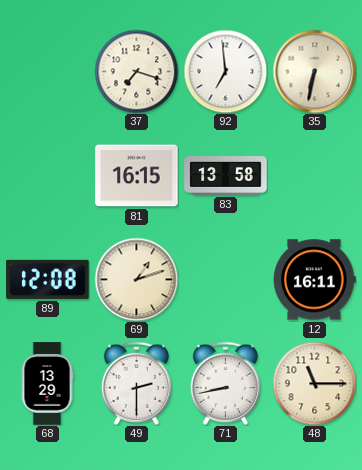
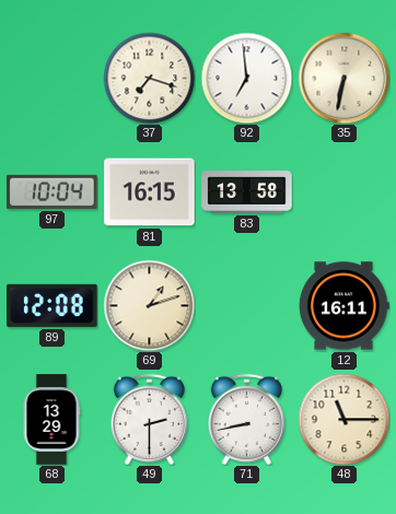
97: none -> 10:04 (53, 191)
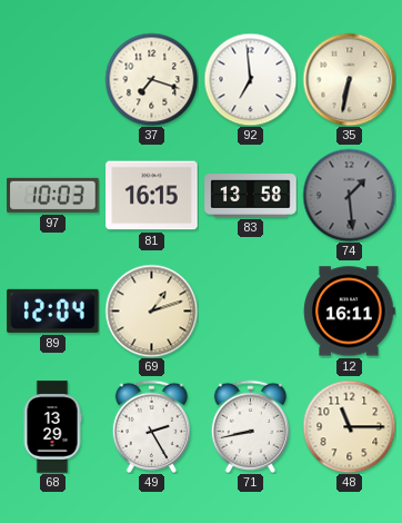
97: 10:04 -> 10:03 (53, 195)
74: none -> 1:29 (349, 195)
89: 12:08 -> 12:04 (53, 310)
49: 2:30 -> 2:25 (151, 426)
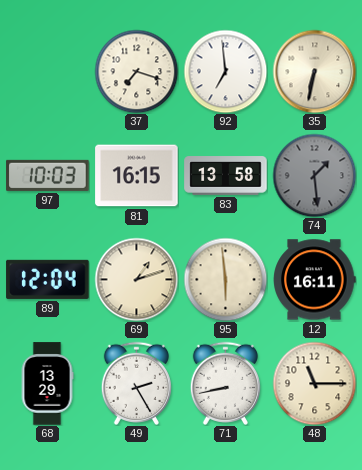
95: none -> 5:59 (225, 279)
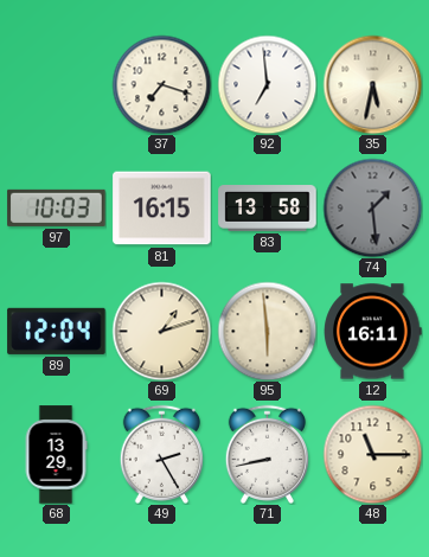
35: 6:32 -> 5:32 (372, 84)
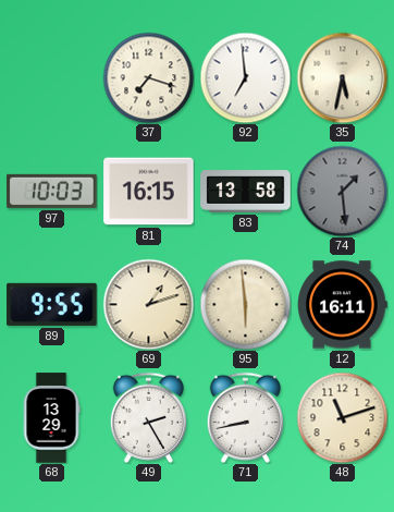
89: 12:04 -> 9:55 (52, 304)
48: 11:15 -> 11:12 (342, 417)
